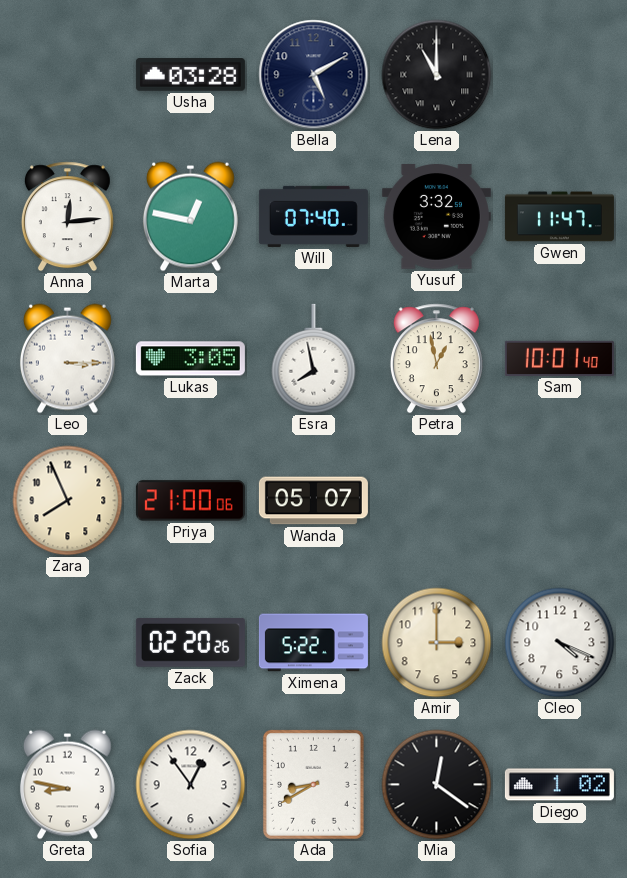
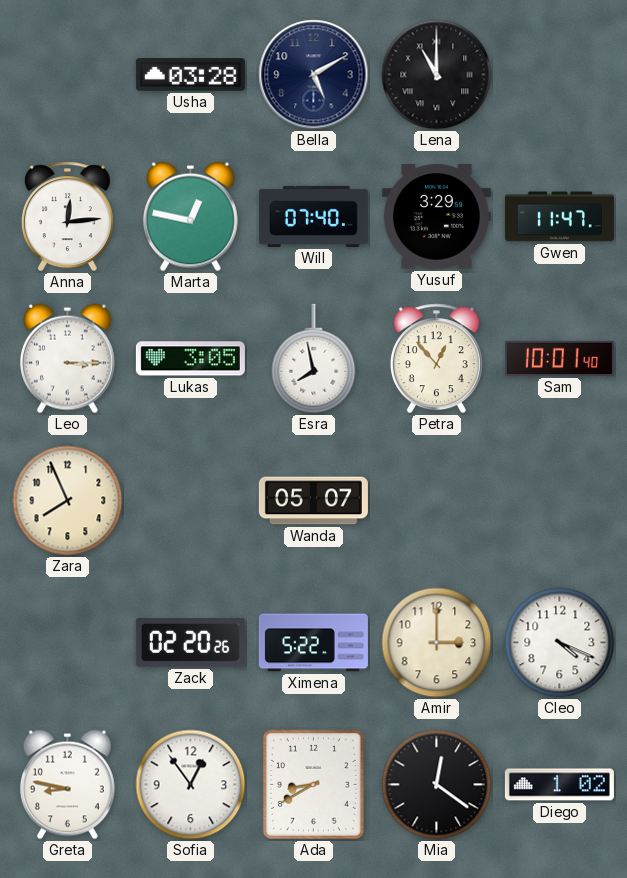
Yusuf: 3:32 -> 3:29 (436, 217)
Petra: 12:58 -> 12:53 (436, 359)
Priya: 21:00 -> none (190, 501)
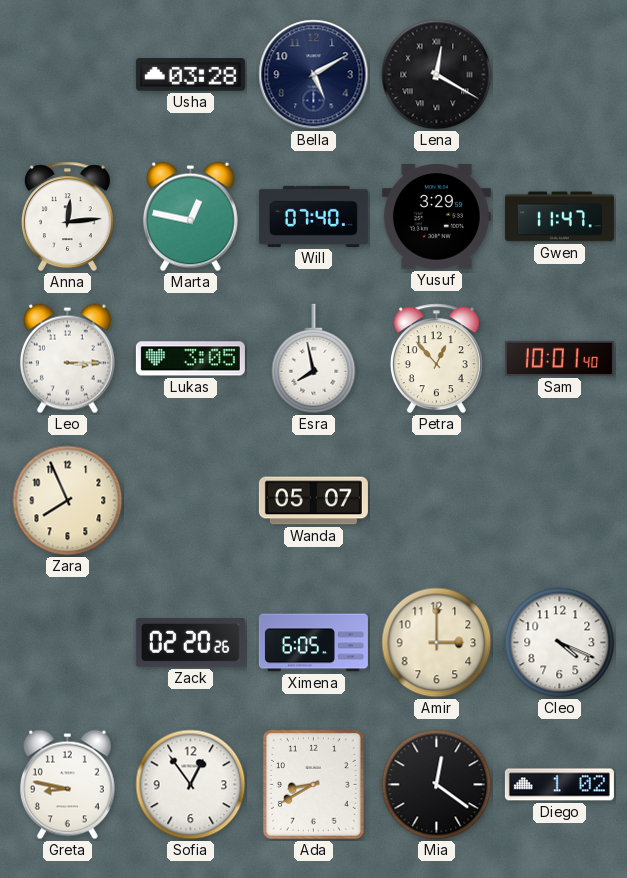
Lena: 11:00 -> 12:20 (437, 75)
Ximena: 5:22 -> 6:05 (313, 643)
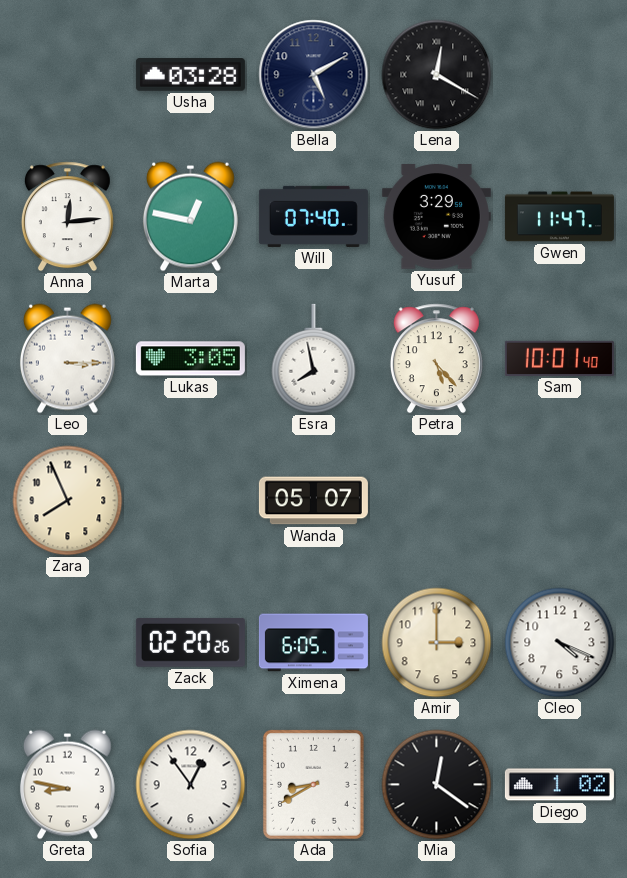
Petra: 12:53 -> 5:23 (436, 359)
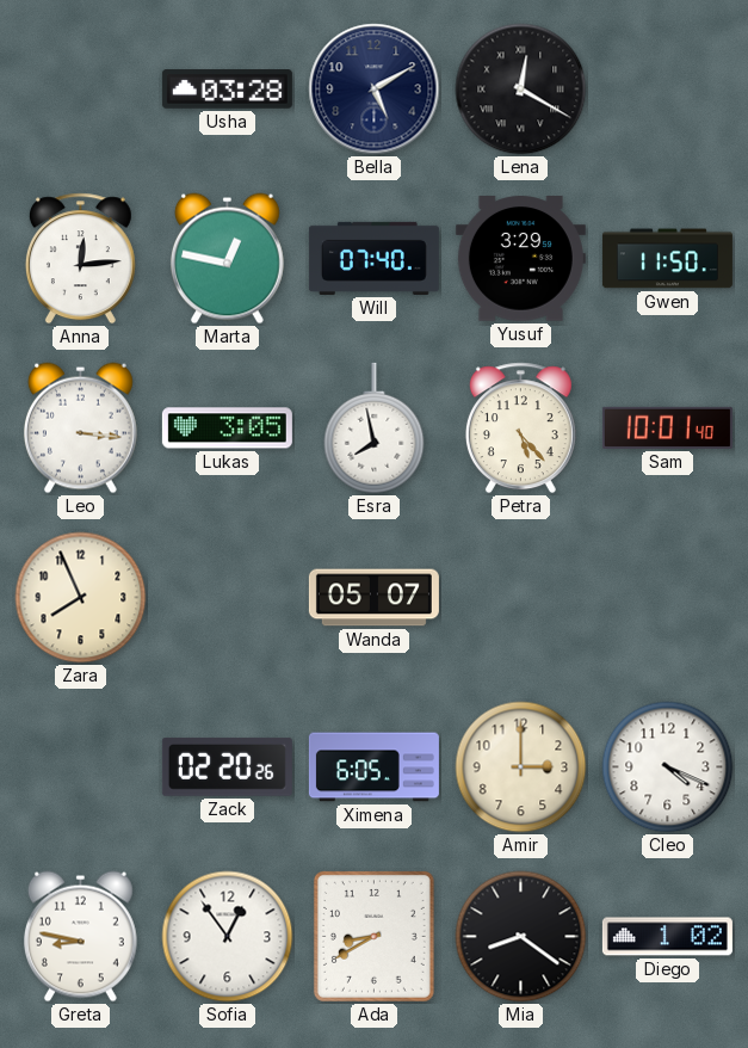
Gwen: 11:47 -> 11:50 (667, 259)
Leo: 3:15 -> 3:16 (80, 429)
Mia: 12:21 -> 8:21 (521, 937)
